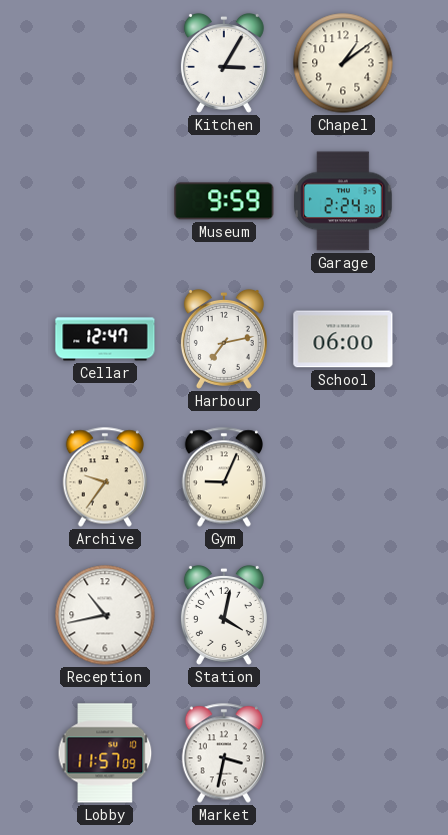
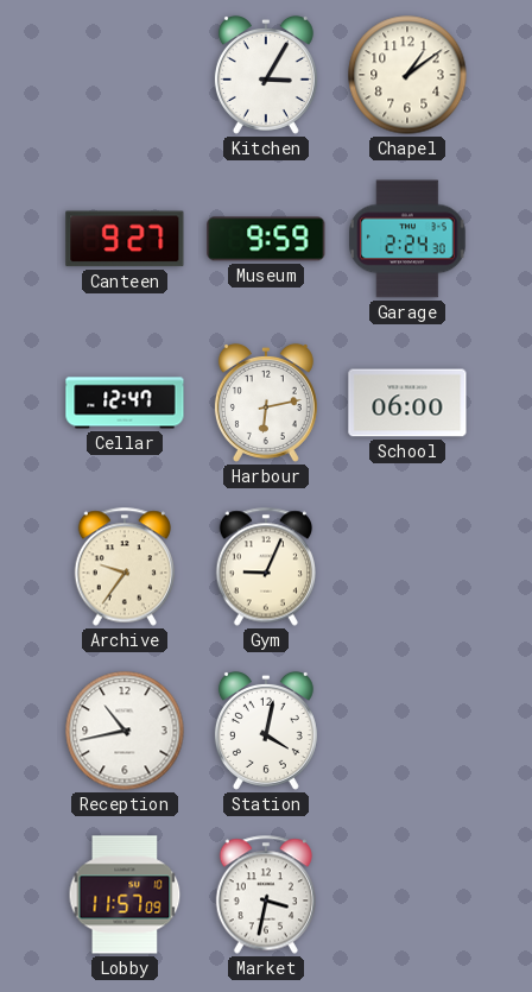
Canteen: none -> 9:27 (125, 239)
Harbour: 7:13 -> 6:13 (266, 403)
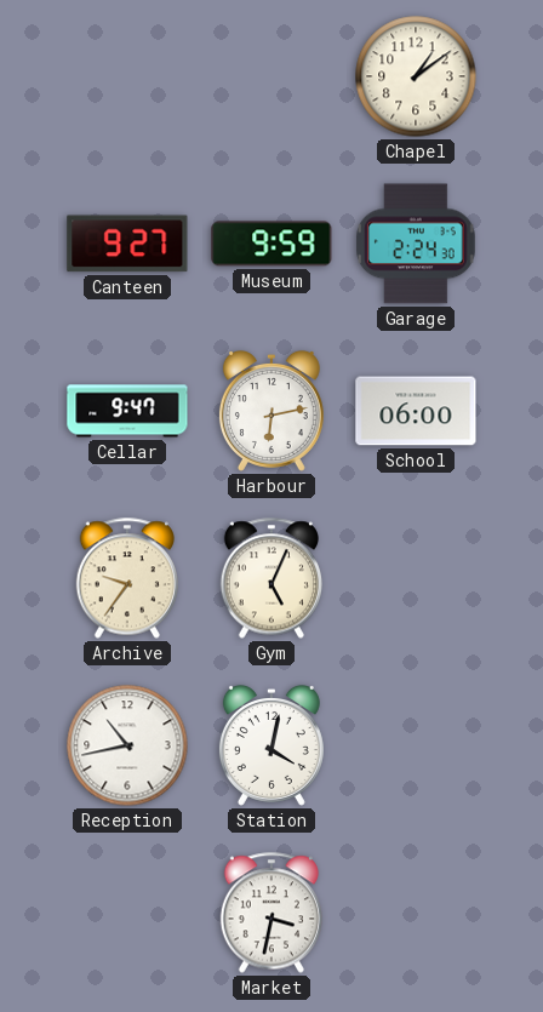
Kitchen: 3:05 -> none (266, 75)
Cellar: 12:47 -> 9:47 (127, 411)
Gym: 9:04 -> 5:04 (270, 578)
Lobby: 11:57 -> none (125, 895)
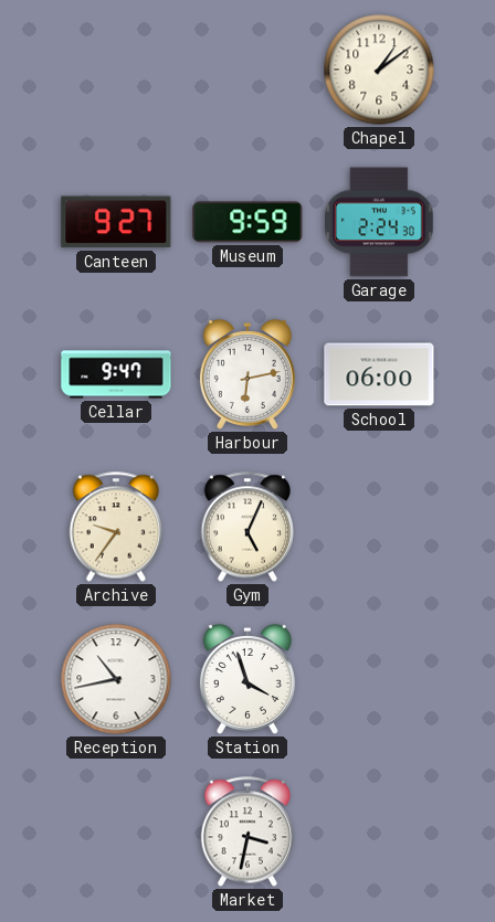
Station: 4:02 -> 3:57 (247, 679)
